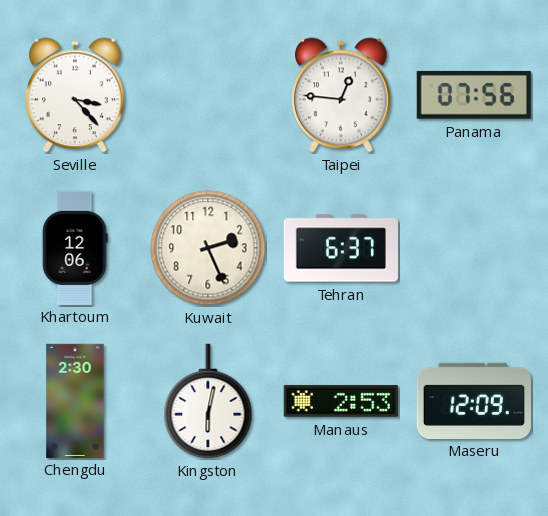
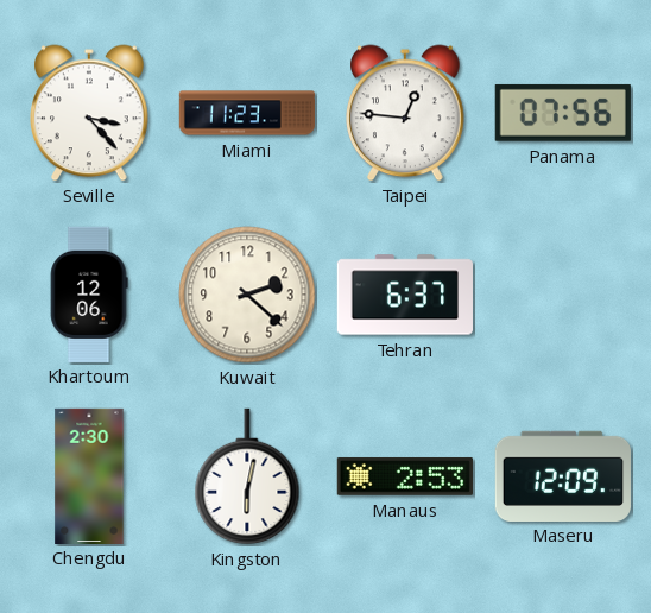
Miami: none -> 11:23 (247, 113)
Kuwait: 2:26 -> 2:22 (247, 295)
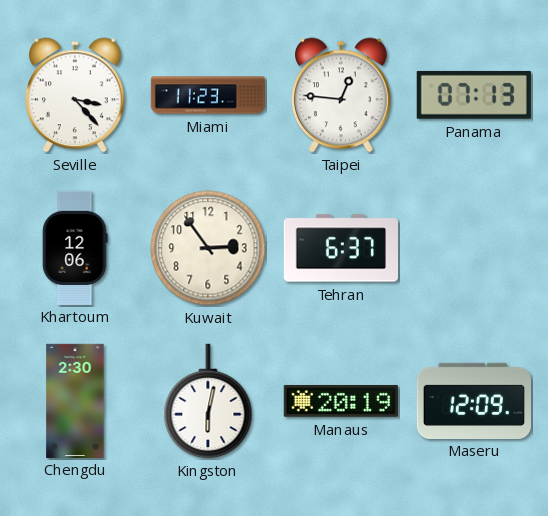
Panama: 07:56 -> 07:13 (474, 95)
Kuwait: 2:22 -> 2:54 (208, 248)
Manaus: 2:53 -> 20:19 (341, 401)
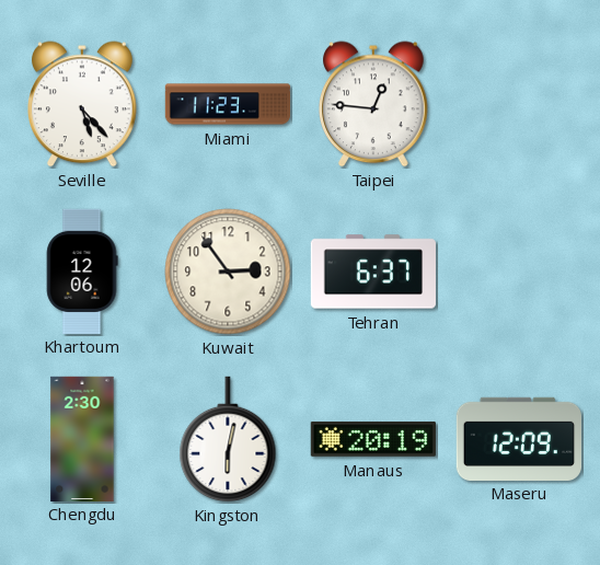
Seville: 3:23 -> 5:23 (83, 104)
Panama: 07:13 -> none (474, 95)
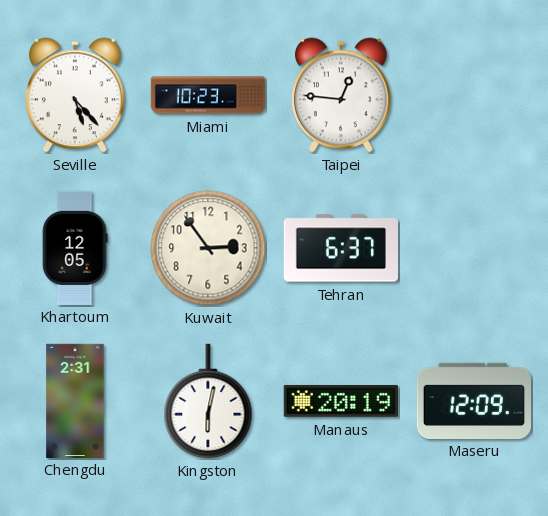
Miami: 11:23 -> 10:23 (208, 95)
Khartoum: 12:06 -> 12:05 (75, 247)
Chengdu: 2:30 -> 2:31 (75, 400)
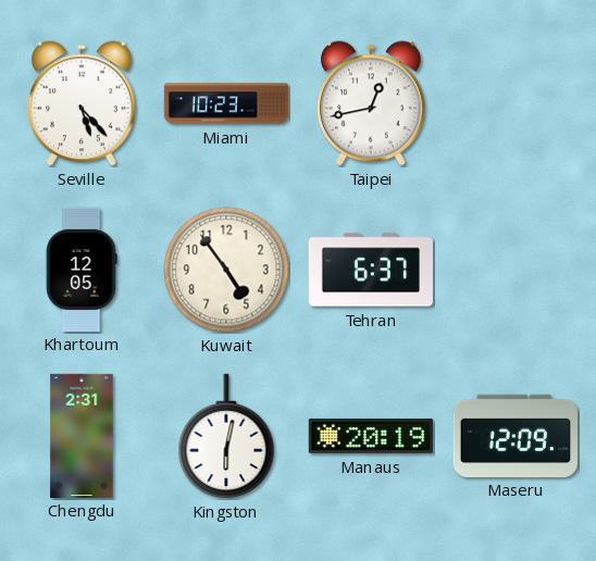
Taipei: 12:46 -> 12:43 (372, 103)
Kuwait: 2:54 -> 4:54 (226, 270)
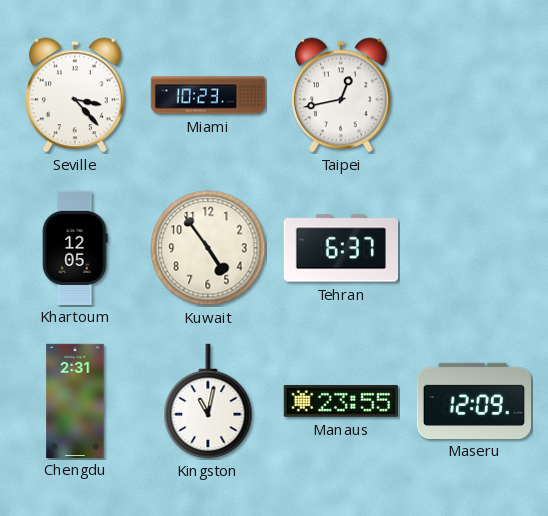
Seville: 5:23 -> 3:23 (76, 95)
Kingston: 6:02 -> 11:02 (208, 401)
Manaus: 20:19 -> 23:55 (341, 401)
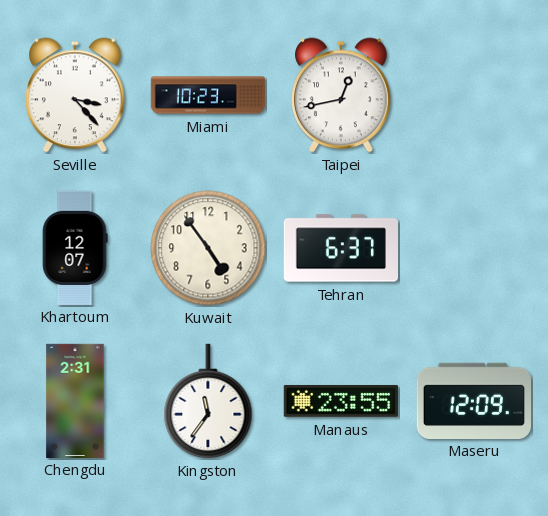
Khartoum: 12:05 -> 12:07 (75, 247)
Kingston: 11:02 -> 11:36 (208, 401)
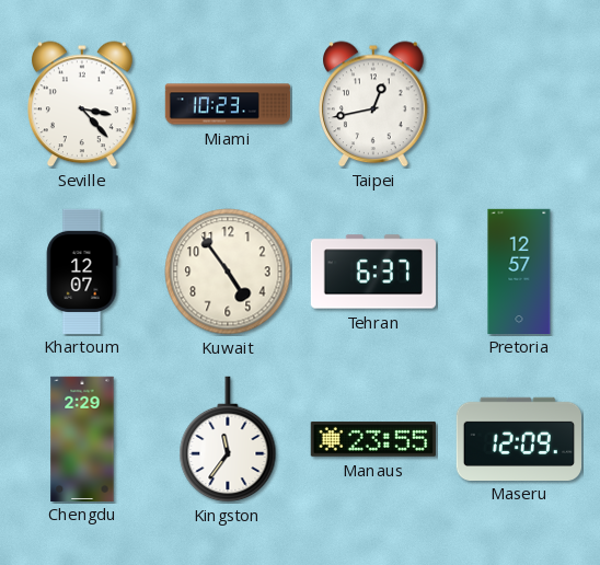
Pretoria: none -> 12:57 (519, 270)
Chengdu: 2:31 -> 2:29 (82, 438)
